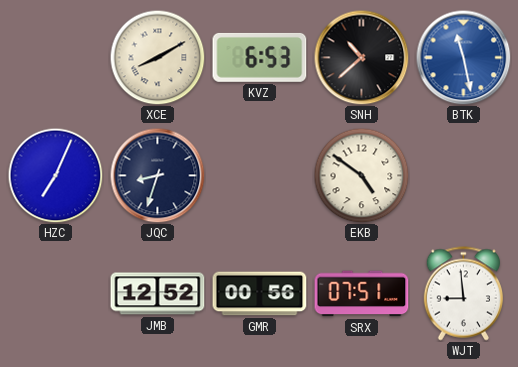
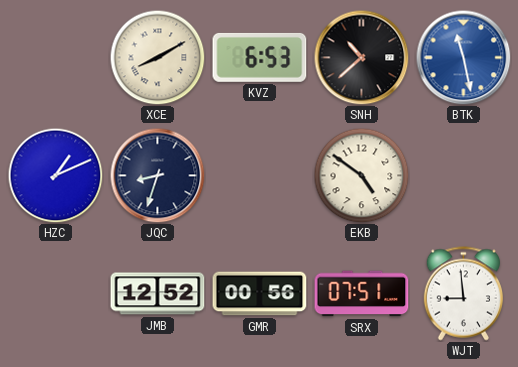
HZC: 7:04 -> 1:11 (55, 175)
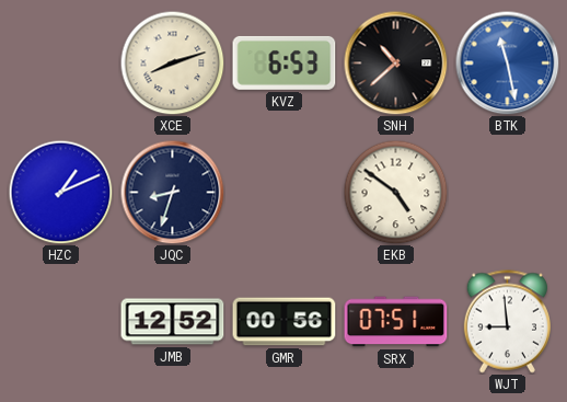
XCE: 8:10 -> 8:12 (172, 62)
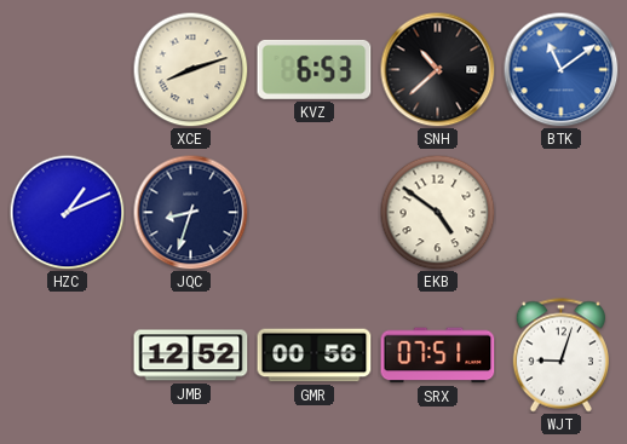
BTK: 11:28 -> 11:09 (560, 69)
WJT: 8:59 -> 9:03 (560, 356)
